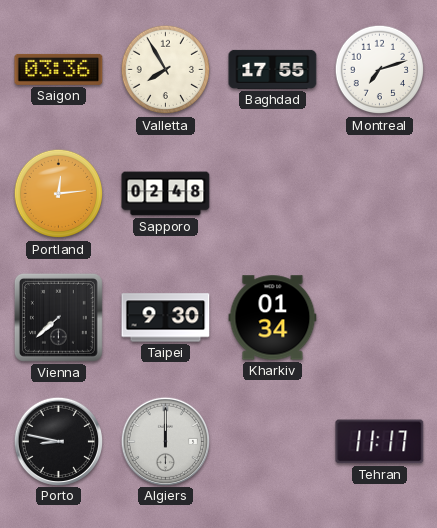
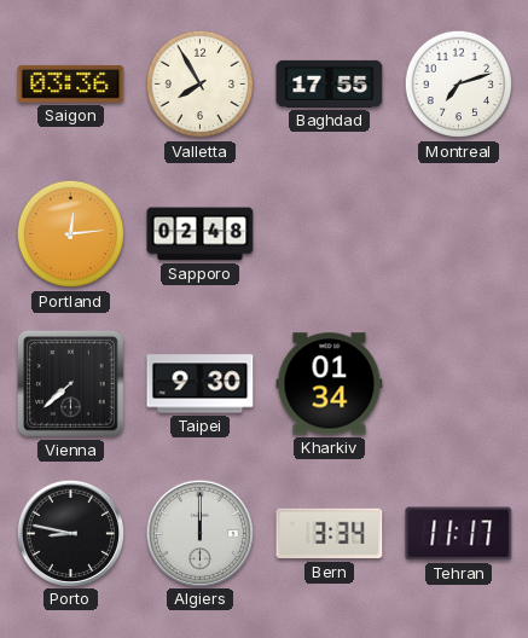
Bern: none -> 3:34 (330, 534)
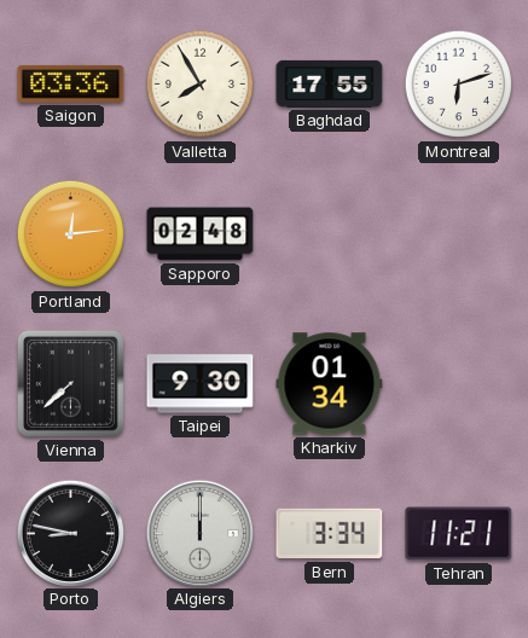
Montreal: 7:12 -> 6:12 (459, 85)
Tehran: 11:17 -> 11:21 (459, 534)
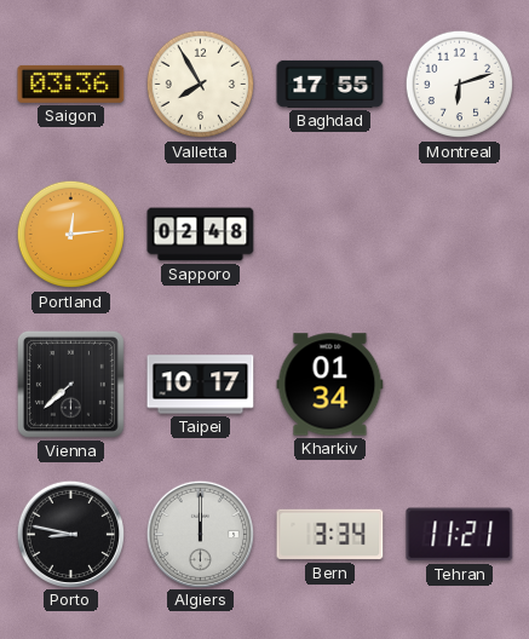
Taipei: 9:30 -> 10:17 (201, 385)
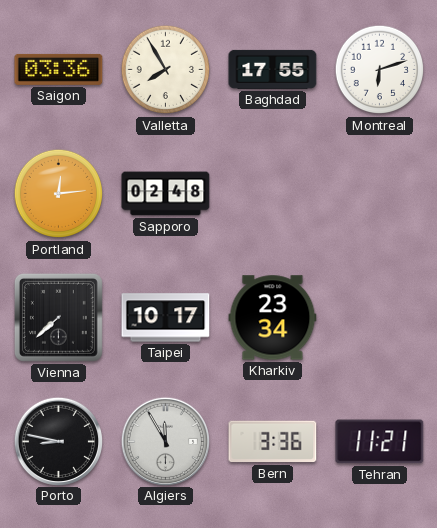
Kharkiv: 01:34 -> 23:34 (273, 318)
Algiers: 12:00 -> 11:55 (165, 441)
Bern: 3:34 -> 3:36 (273, 442)
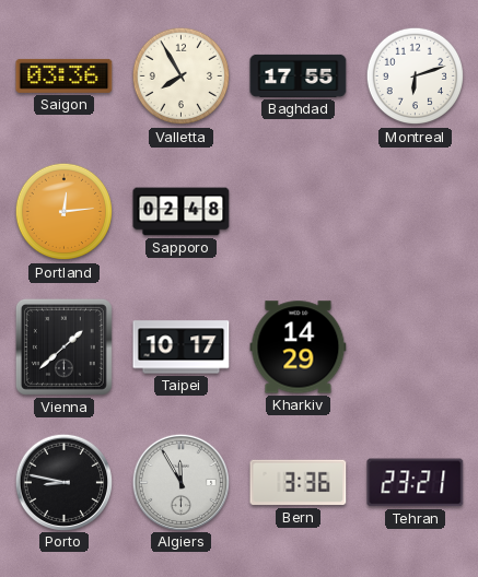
Vienna: 7:38 -> 1:38 (63, 346)
Kharkiv: 23:34 -> 14:29 (299, 348)
Tehran: 11:21 -> 23:21 (416, 483)
